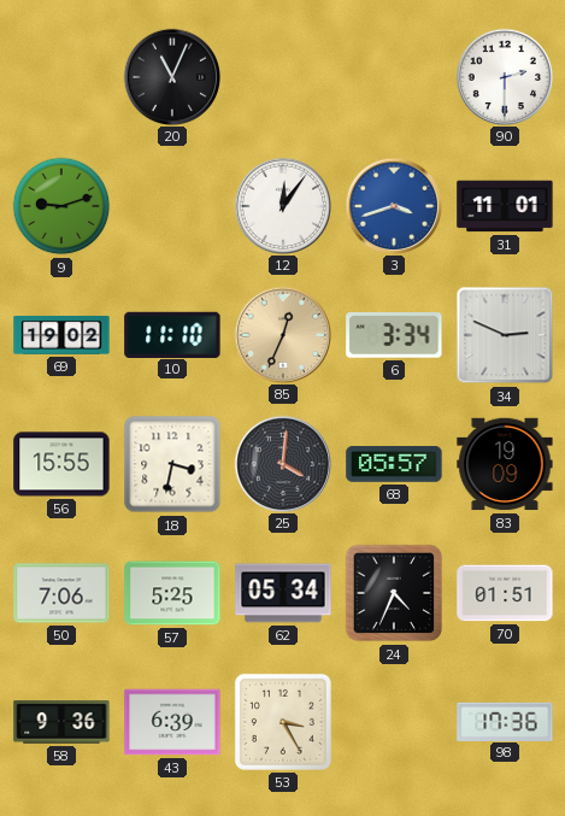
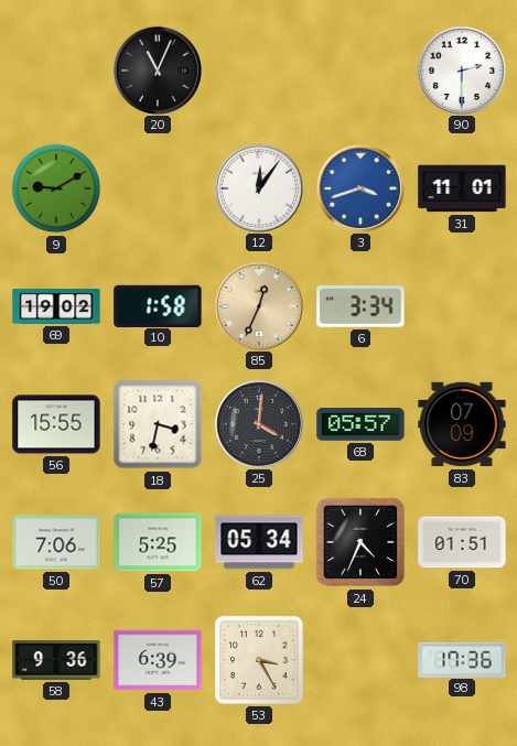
9: 9:12 -> 9:10 (56, 188)
10: 11:10 -> 1:58 (158, 305)
34: 2:49 -> none (505, 335)
83: 19:09 -> 07:09 (462, 424)
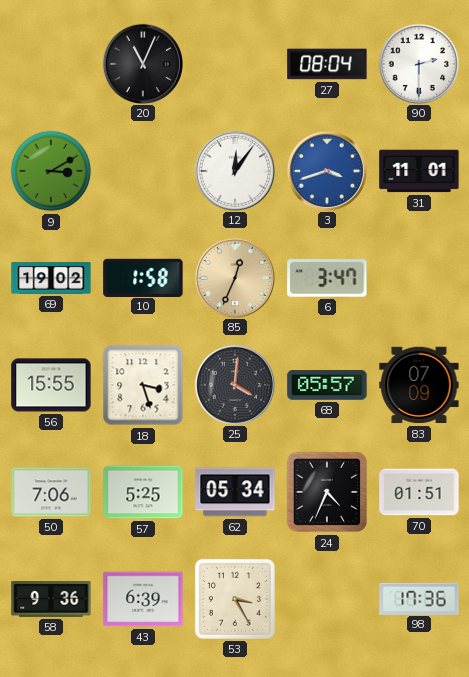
27: none -> 08:04 (327, 64)
9: 9:10 -> 3:10 (51, 171)
6: 3:34 -> 3:47 (327, 278)
18: 3:32 -> 3:27 (143, 385)
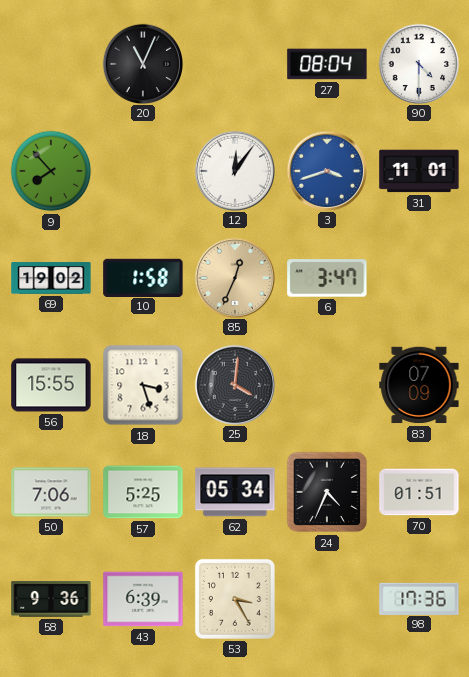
90: 2:30 -> 4:30 (418, 63)
9: 3:10 -> 7:53 (51, 171)
68: 05:57 -> none (327, 385)
